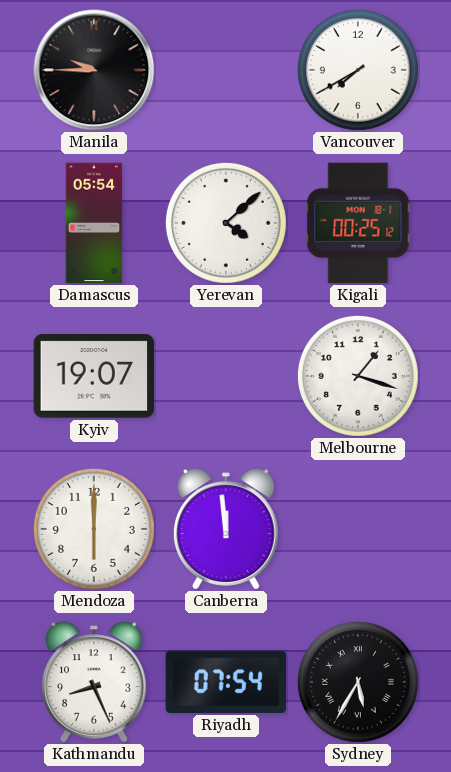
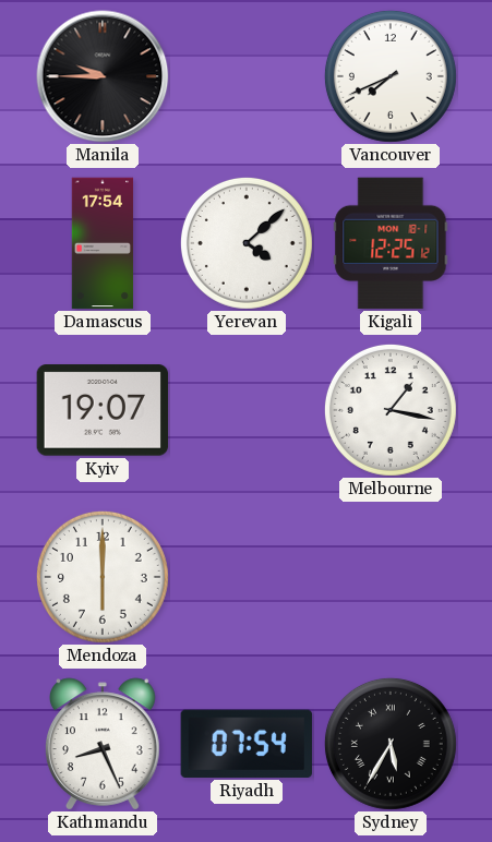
Vancouver: 7:40 -> 7:41 (391, 76)
Damascus: 05:54 -> 17:54 (103, 243)
Kigali: 00:25 -> 12:25 (391, 243)
Melbourne: 1:18 -> 1:17 (391, 410)
Canberra: 11:59 -> none (226, 529)
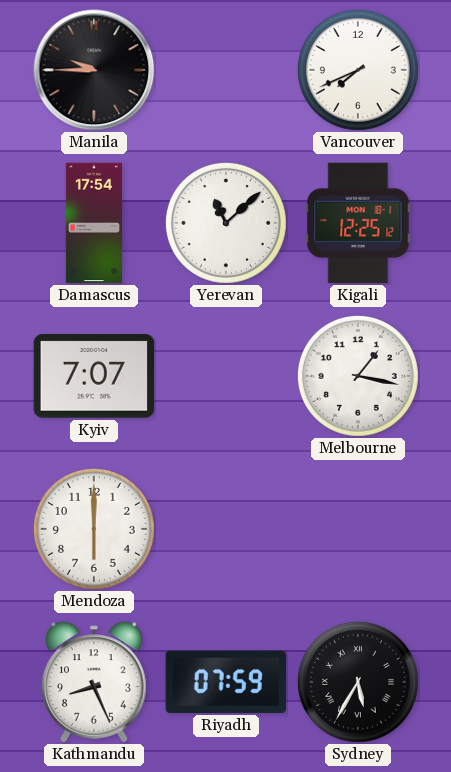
Yerevan: 4:08 -> 11:08 (226, 223)
Kyiv: 19:07 -> 7:07 (94, 376)
Riyadh: 07:54 -> 07:59 (226, 682)
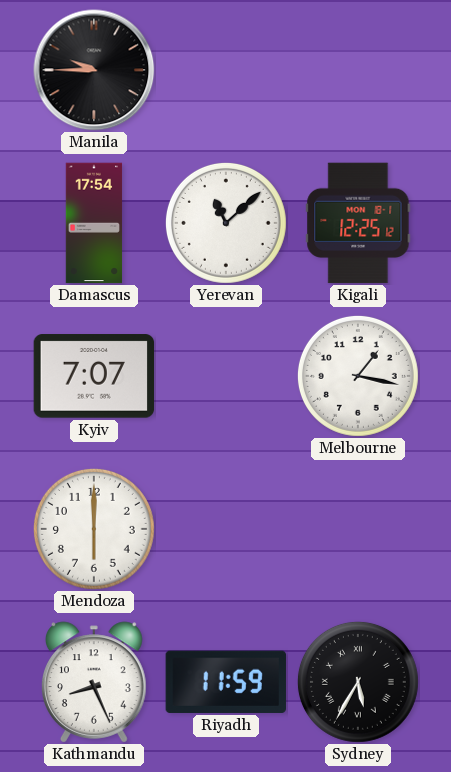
Vancouver: 7:41 -> none (358, 70)
Riyadh: 07:59 -> 11:59 (226, 682)
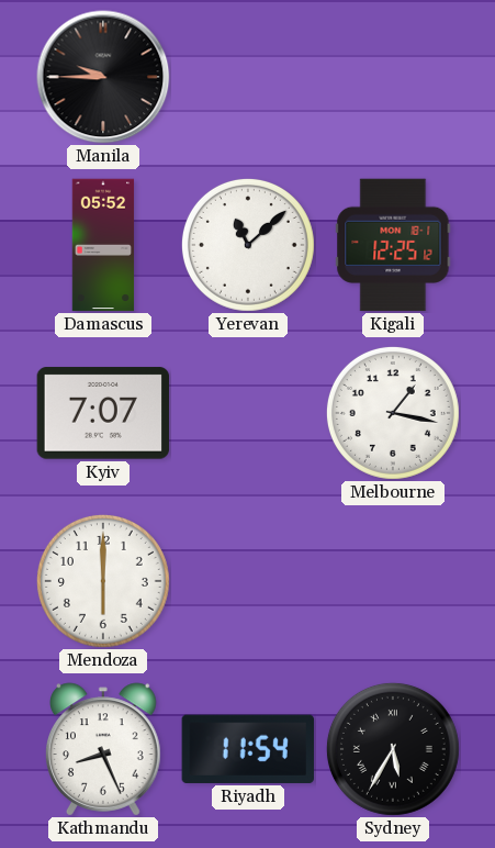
Damascus: 17:54 -> 05:52 (103, 245)
Riyadh: 11:59 -> 11:54 (248, 749)
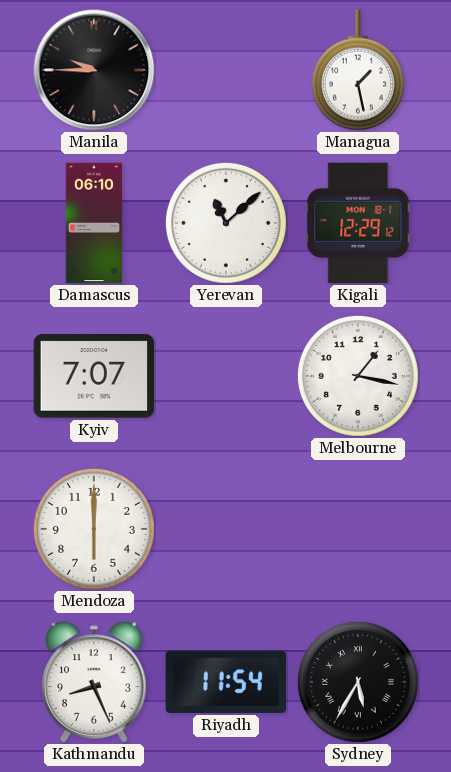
Managua: none -> 1:28 (358, 70)
Damascus: 05:52 -> 06:10 (94, 223)
Kigali: 12:25 -> 12:29 (358, 223)
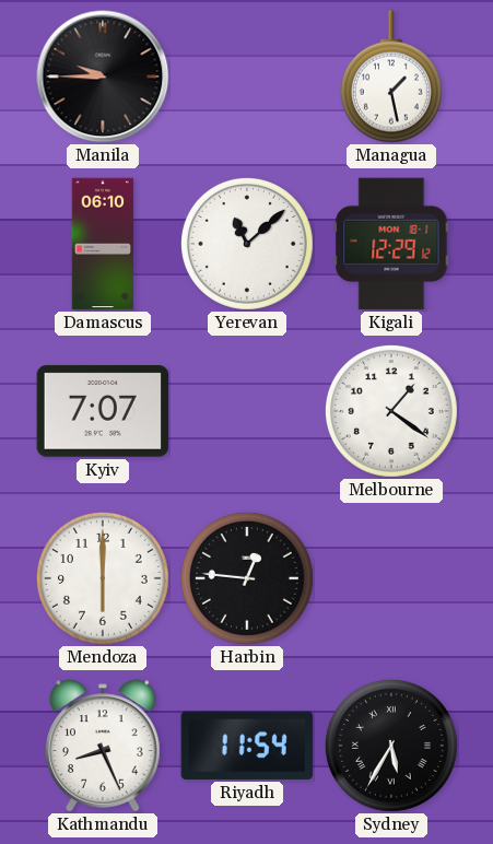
Melbourne: 1:17 -> 1:21 (391, 411)
Harbin: none -> 12:46 (247, 578)
